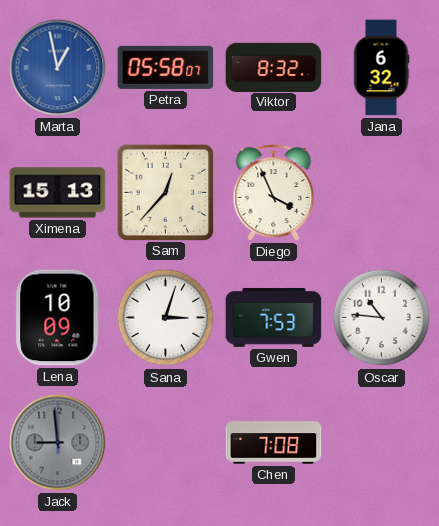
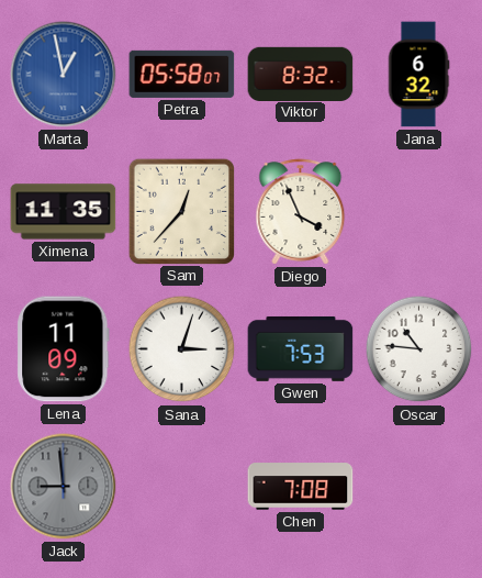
Ximena: 15:13 -> 11:35 (64, 212)
Lena: 10:09 -> 11:09 (64, 349)
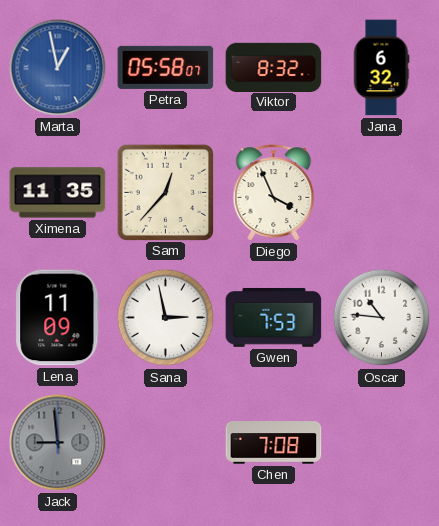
Sana: 3:03 -> 2:58 (166, 318)
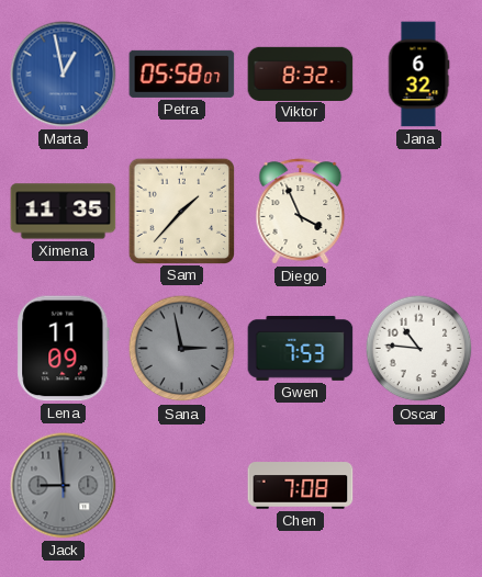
Sam: 12:37 -> 1:37 (181, 211)
Sana dial: white -> grey (182, 349)
